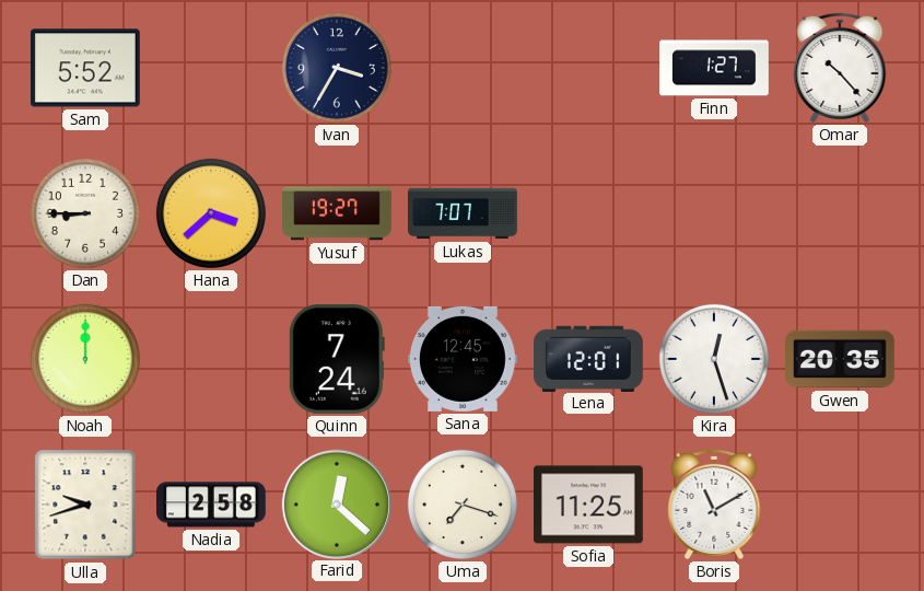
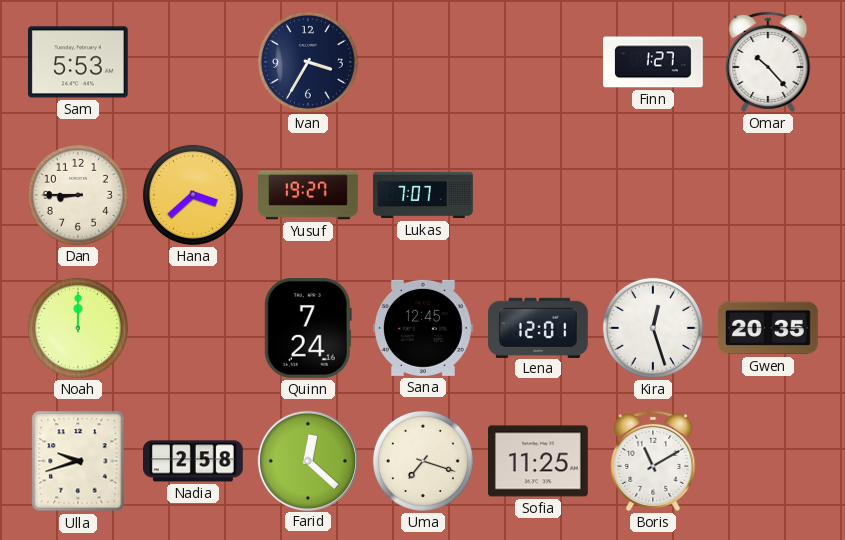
Sam: 5:52 -> 5:53 (78, 62)
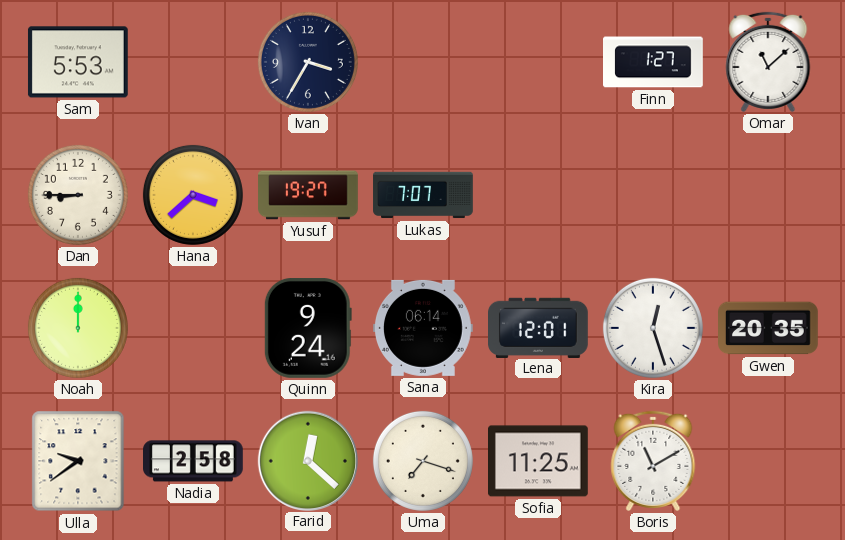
Omar: 10:23 -> 11:08 (768, 62)
Quinn: 7:24 -> 9:24 (308, 329)
Sana: 12:45 -> 06:14 (424, 328)
Ulla: 9:42 -> 9:39 (78, 461)
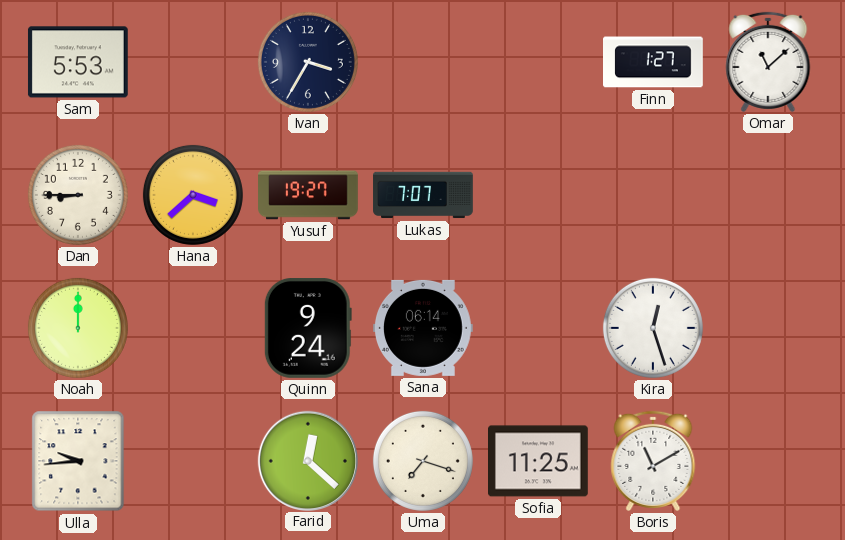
Lena: 12:01 -> none (539, 327)
Gwen: 20:35 -> none (769, 328)
Ulla: 9:39 -> 9:44 (78, 461)
Nadia: 2:58 -> none (194, 461)
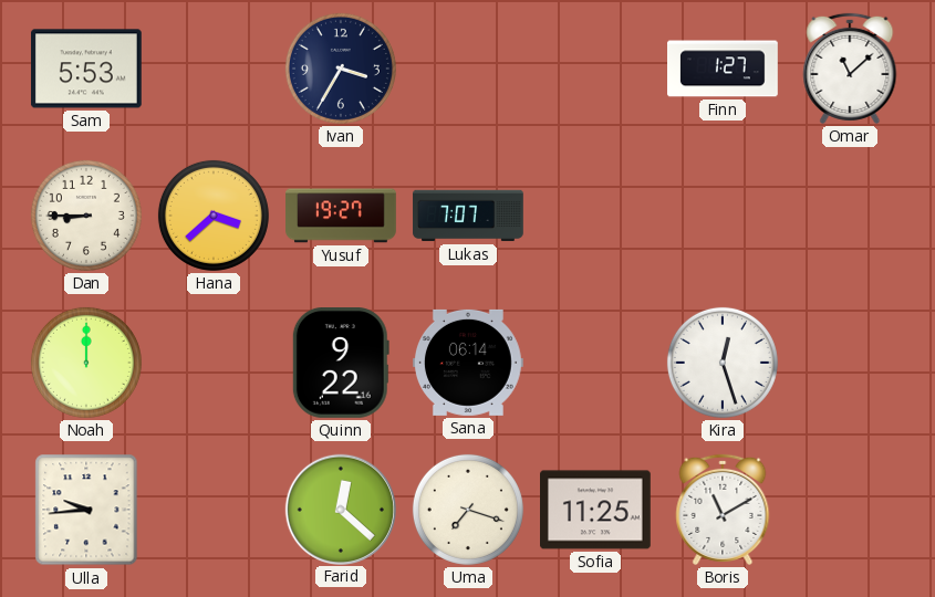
Quinn: 9:24 -> 9:22 (341, 364)
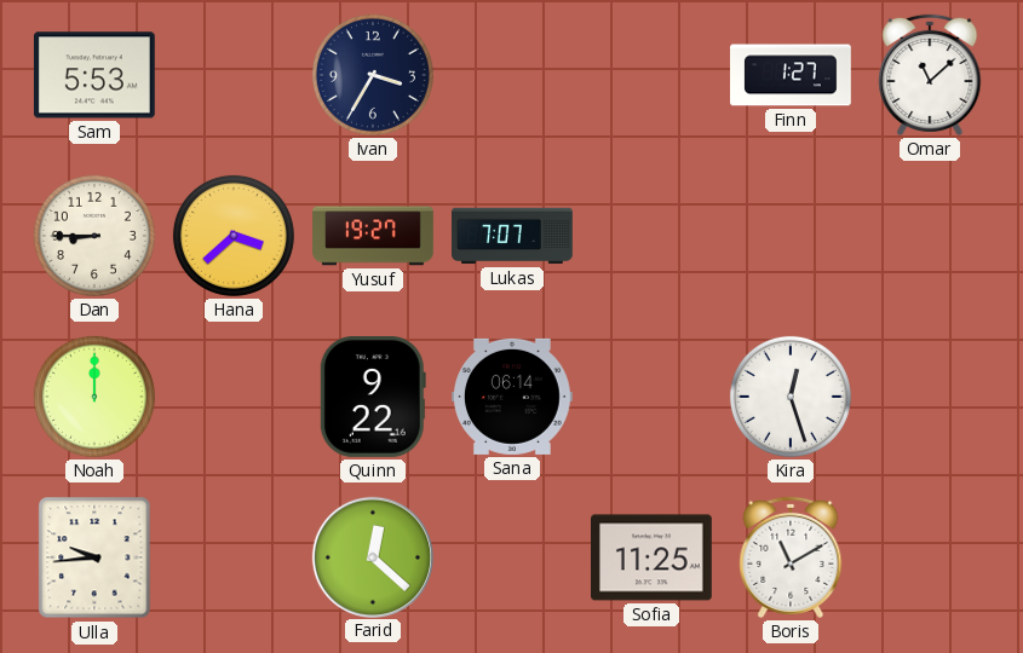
Uma: 7:18 -> none (468, 510)
